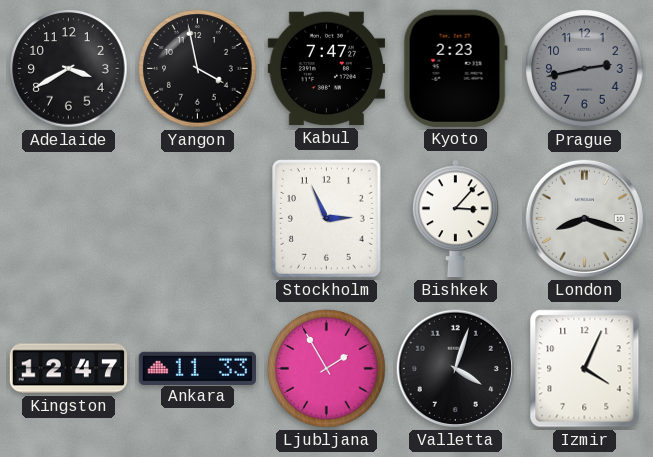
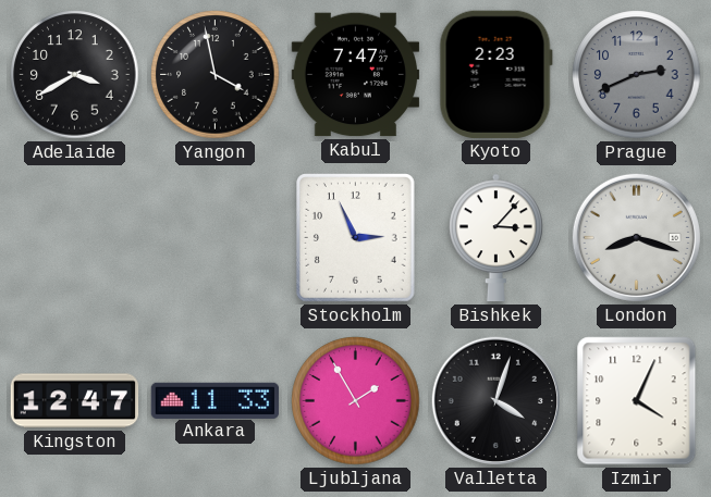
Prague: 2:43 -> 2:41 (637, 75)
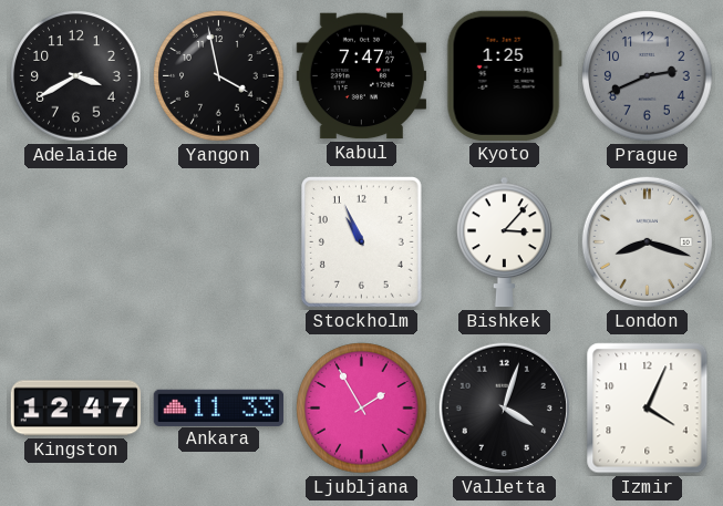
Kyoto: 2:23 -> 1:25 (504, 75)
Stockholm: 2:56 -> 10:56 (362, 242)
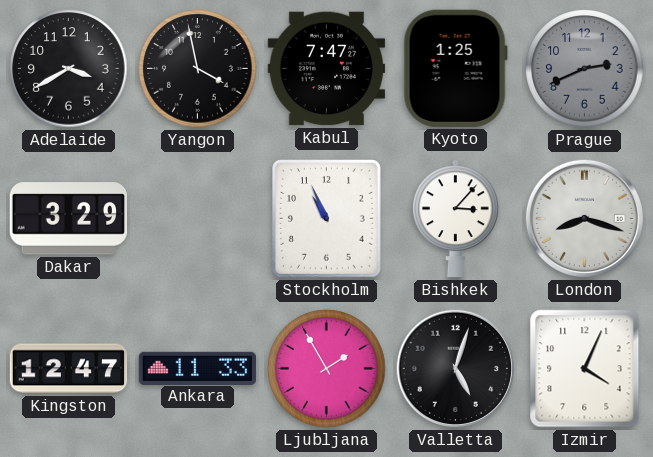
Dakar: none -> 3:29 (68, 219)
Valletta: 4:03 -> 5:03 (455, 368)
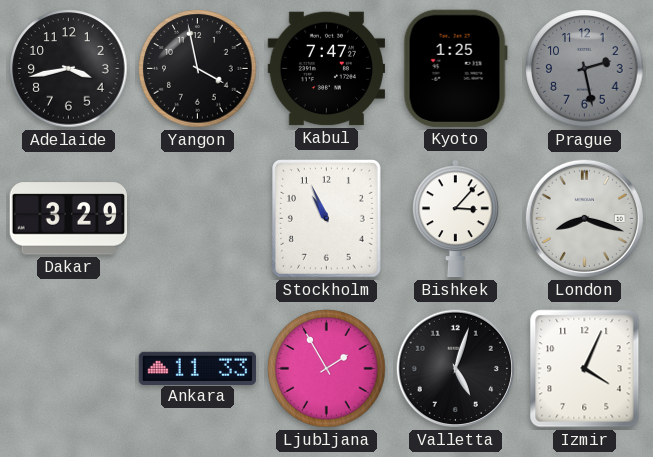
Adelaide: 3:40 -> 3:43 (69, 69)
Prague: 2:41 -> 2:28 (585, 69)
Kingston: 12:47 -> none (69, 369)
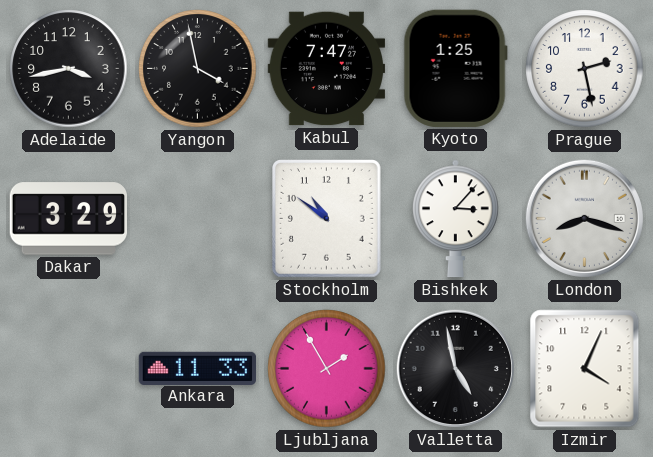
Prague dial: grey -> white (585, 69)
Stockholm: 10:56 -> 10:51 (327, 219)
Valletta: 5:03 -> 4:58 (455, 368)
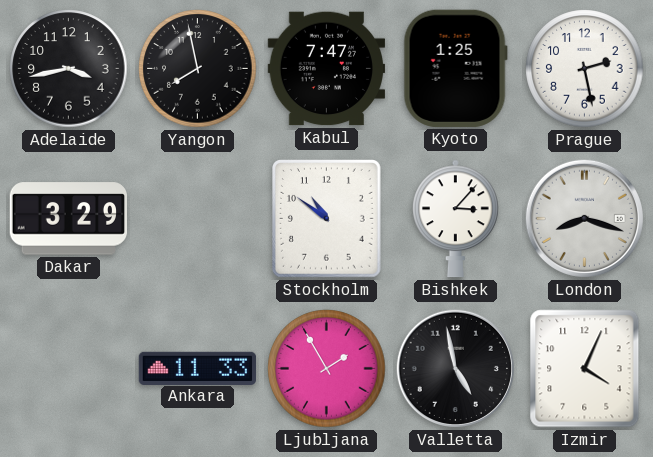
Yangon: 3:58 -> 7:58 (198, 69)
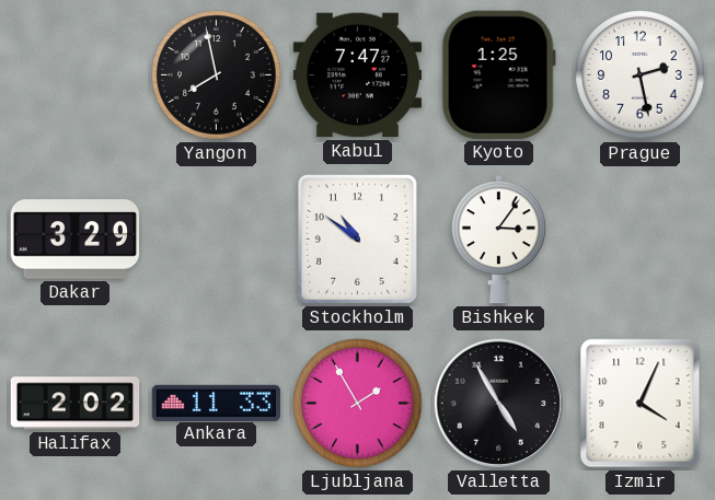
Adelaide: 3:43 -> none (69, 69)
Bishkek: 3:07 -> 3:06 (499, 240)
London: 8:18 -> none (584, 218)
Halifax: none -> 2:02 (76, 404)
Valletta: 4:58 -> 4:55 (498, 403)
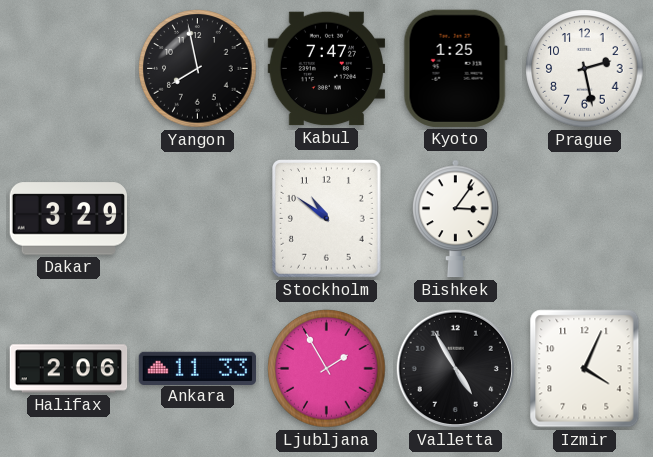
Halifax: 2:02 -> 2:06 (69, 369)
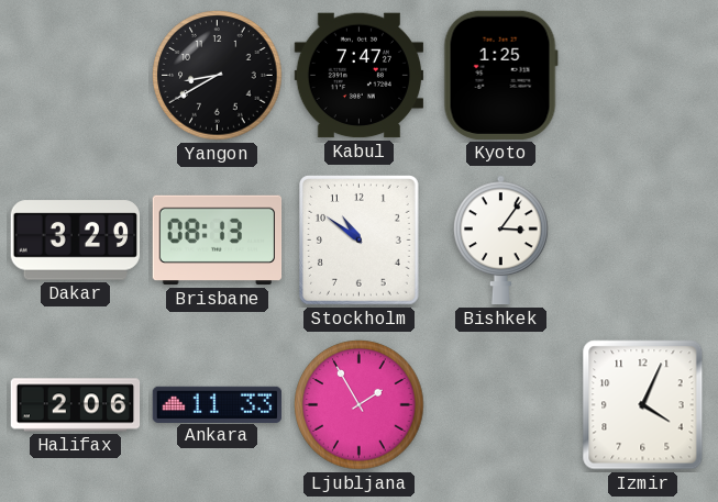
Yangon: 7:58 -> 8:40 (218, 76)
Prague: 2:28 -> none (585, 69)
Brisbane: none -> 08:13 (218, 241)
Valletta: 4:55 -> none (455, 368)
